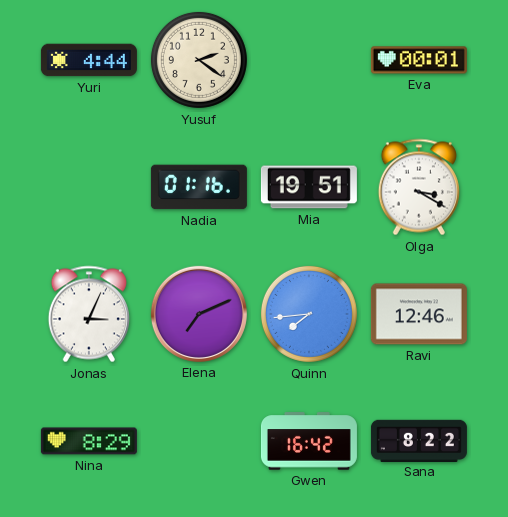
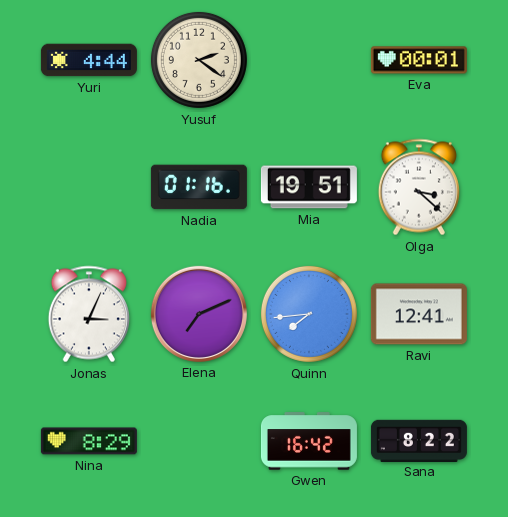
Olga: 3:20 -> 3:22 (419, 187)
Ravi: 12:46 -> 12:41 (419, 314)
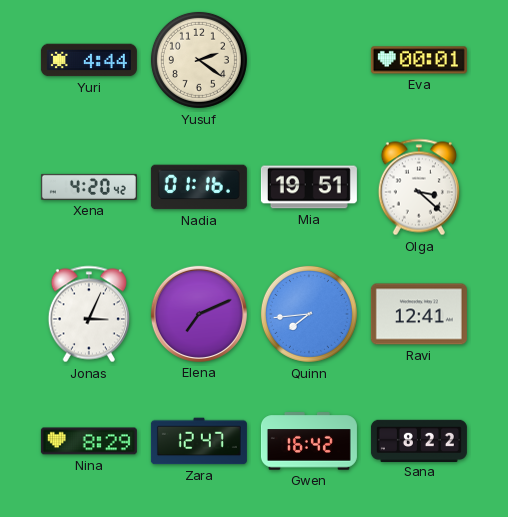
Xena: none -> 4:20 (89, 187)
Zara: none -> 12:47 (199, 441)
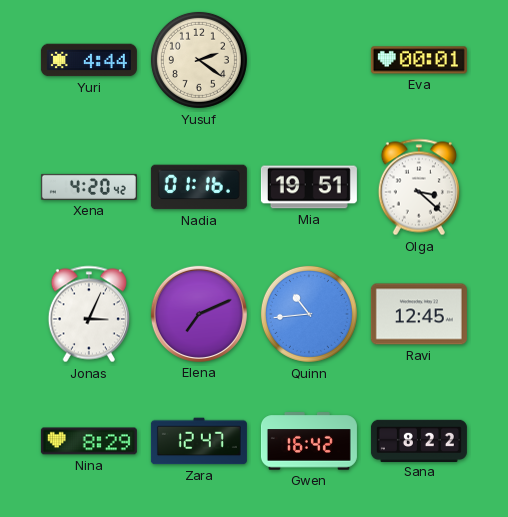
Quinn: 7:44 -> 10:44 (309, 314)
Ravi: 12:41 -> 12:45 (419, 314)
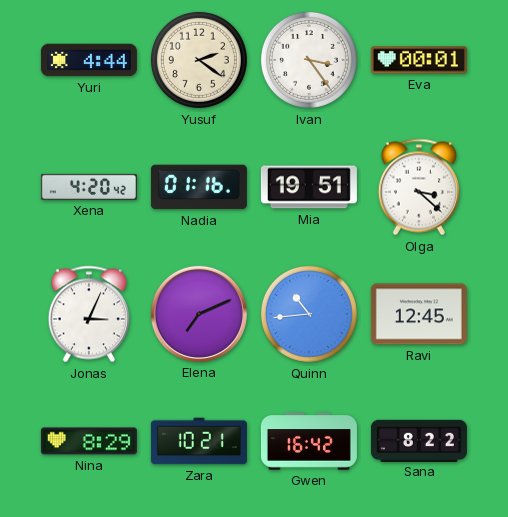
Ivan: none -> 3:24 (309, 60)
Zara: 12:47 -> 10:21 (199, 441)
